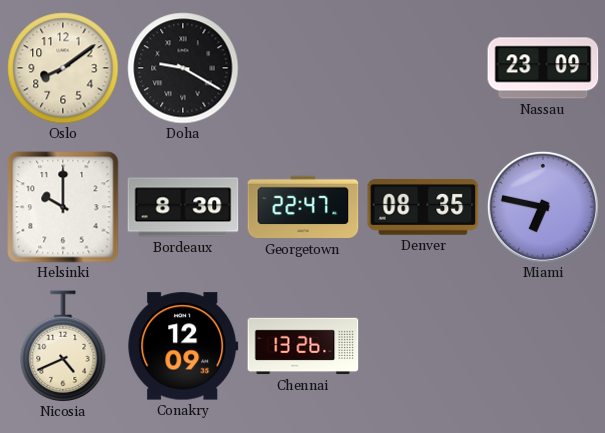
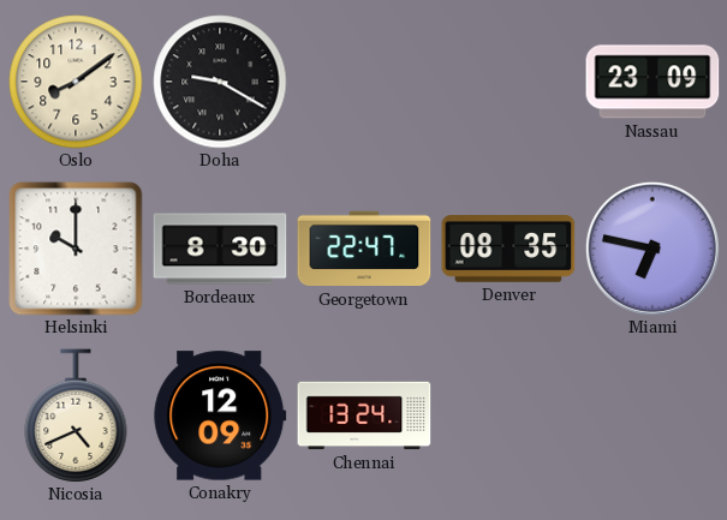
Chennai: 13:26 -> 13:24 (364, 416)
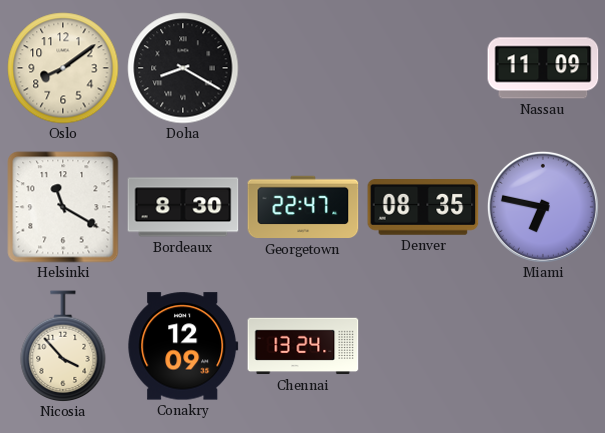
Doha: 9:20 -> 8:20 (183, 68)
Nassau: 23:09 -> 11:09 (543, 68)
Helsinki: 10:00 -> 11:20 (63, 207)
Nicosia: 4:41 -> 3:53 (63, 346)
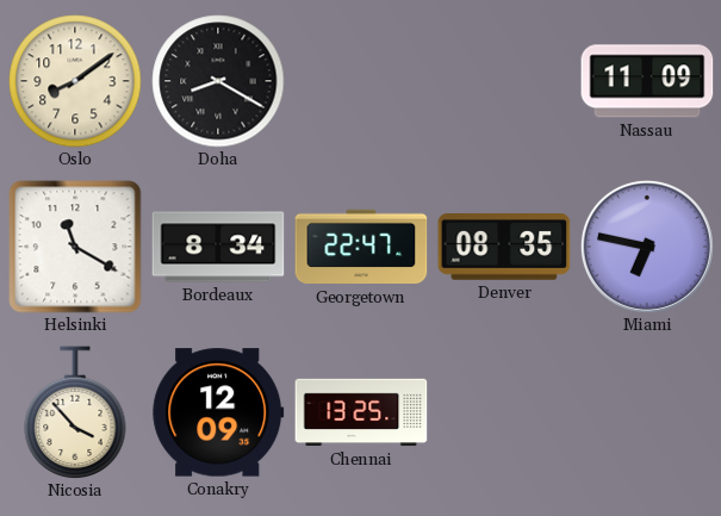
Bordeaux: 8:30 -> 8:34 (218, 247)
Chennai: 13:24 -> 13:25 (361, 412)
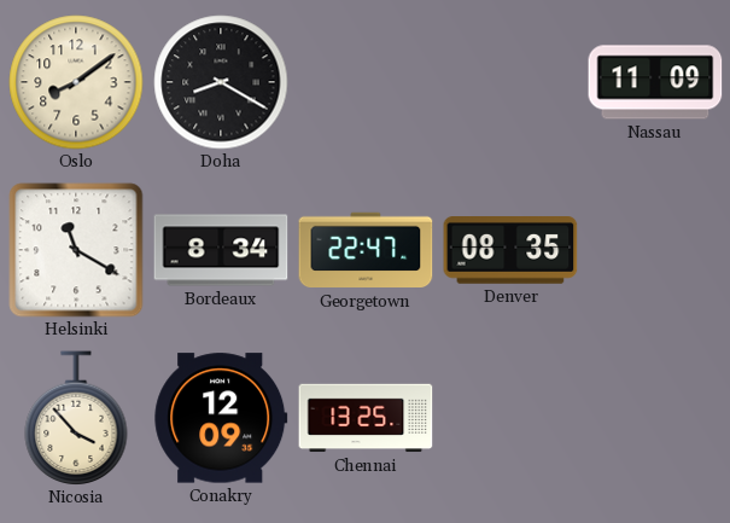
Miami: 6:47 -> none (647, 247)
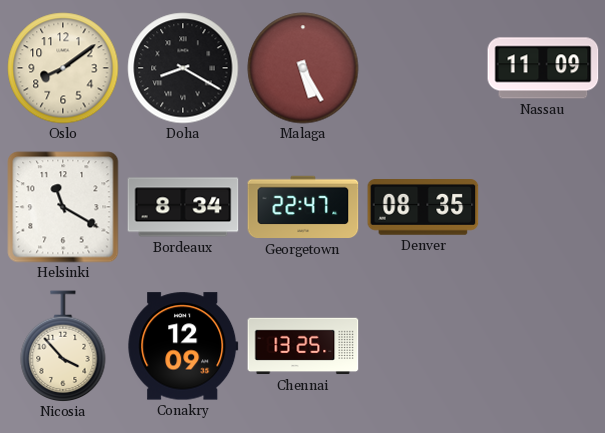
Malaga: none -> 5:25 (303, 68)
